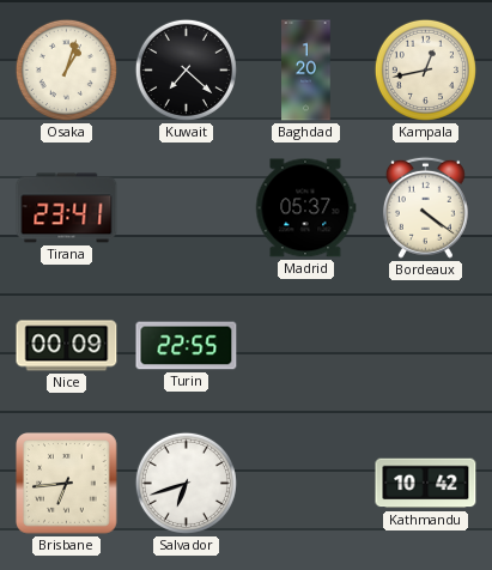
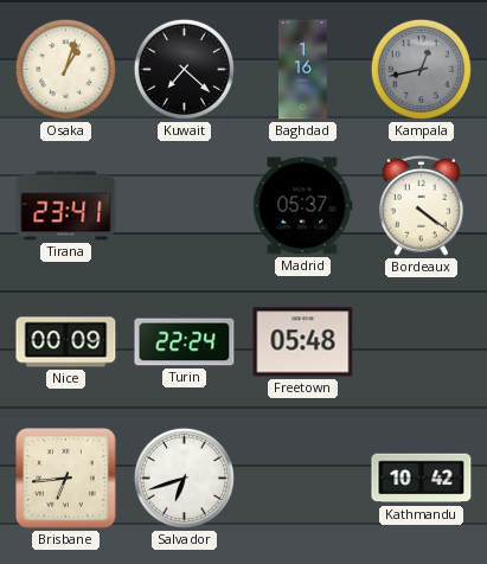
Baghdad: 1:20 -> 1:16 (303, 70)
Kampala dial: cream -> grey (421, 69)
Turin: 22:55 -> 22:24 (185, 342)
Freetown: none -> 05:48 (303, 342)
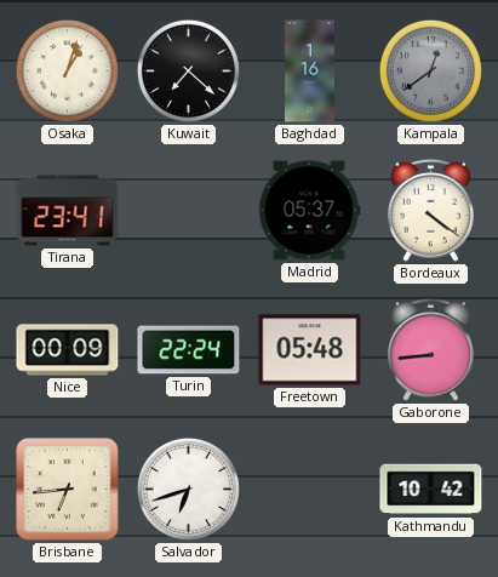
Kampala: 12:43 -> 12:39 (430, 70)
Gaborone: none -> 8:44 (430, 349)
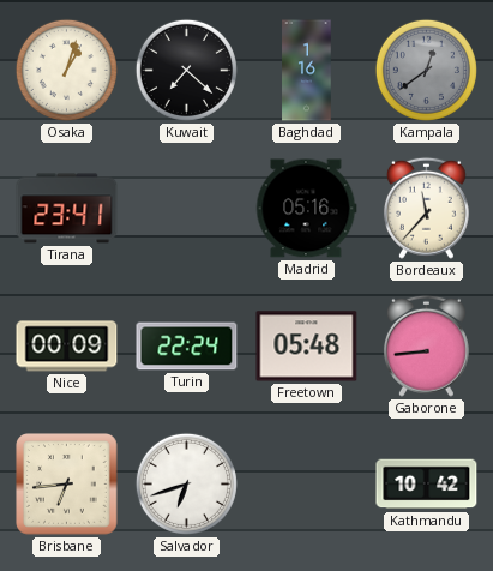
Madrid: 05:37 -> 05:16 (306, 209)
Bordeaux: 4:21 -> 11:37 (426, 208)
